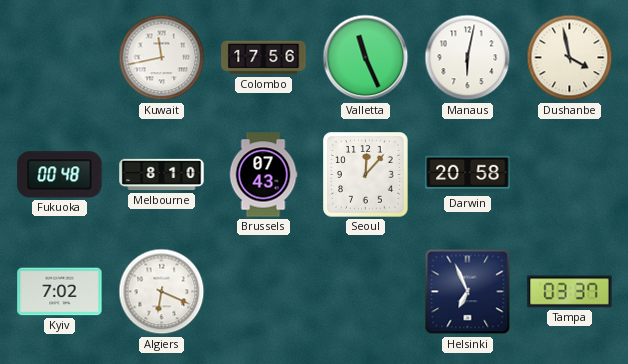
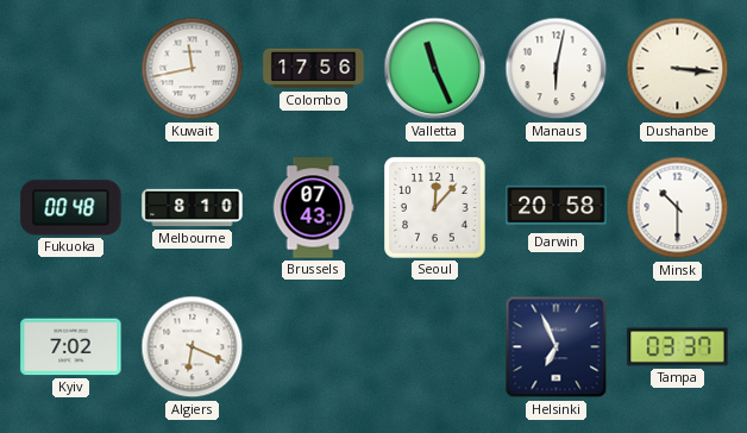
Dushanbe: 3:58 -> 3:16 (678, 69)
Minsk: none -> 10:30 (678, 208)
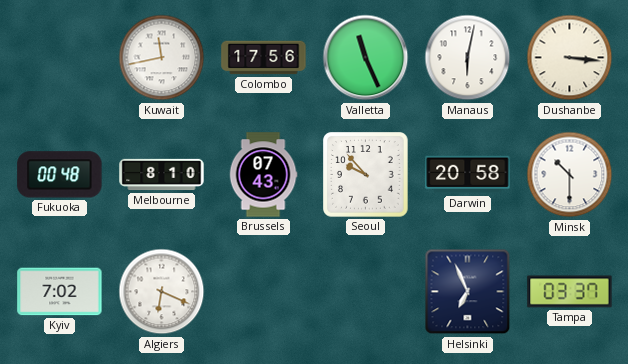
Seoul: 12:07 -> 9:53 (366, 175)
